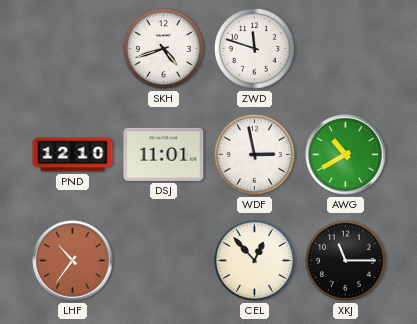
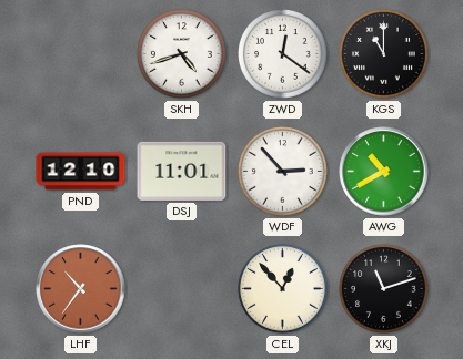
ZWD: 11:48 -> 12:21 (283, 54)
KGS: none -> 11:00 (384, 54)
WDF: 2:58 -> 2:53 (283, 172)
XKJ: 11:15 -> 11:12 (384, 289)
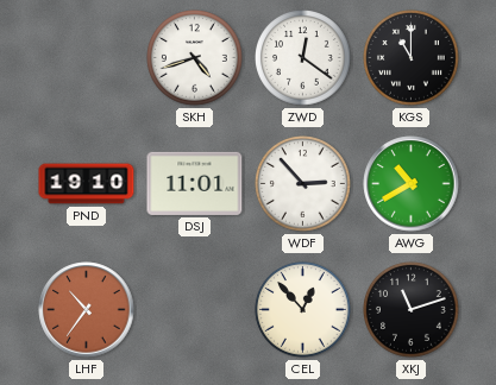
PND: 12:10 -> 19:10 (87, 184)
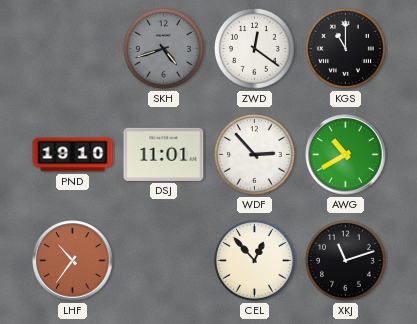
SKH dial: white -> grey (164, 49)
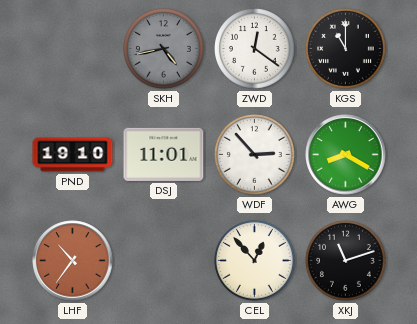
SKH: 4:42 -> 4:43 (164, 49)
AWG: 10:40 -> 8:20 (346, 155)
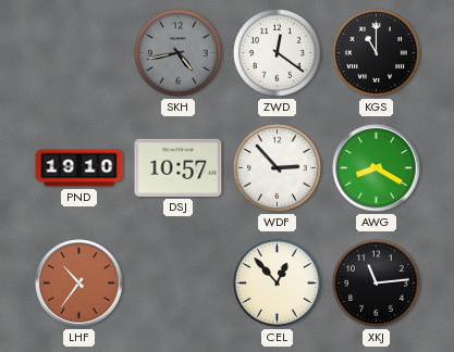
DSJ: 11:01 -> 10:57 (179, 167)
XKJ: 11:12 -> 11:14 (377, 284)
